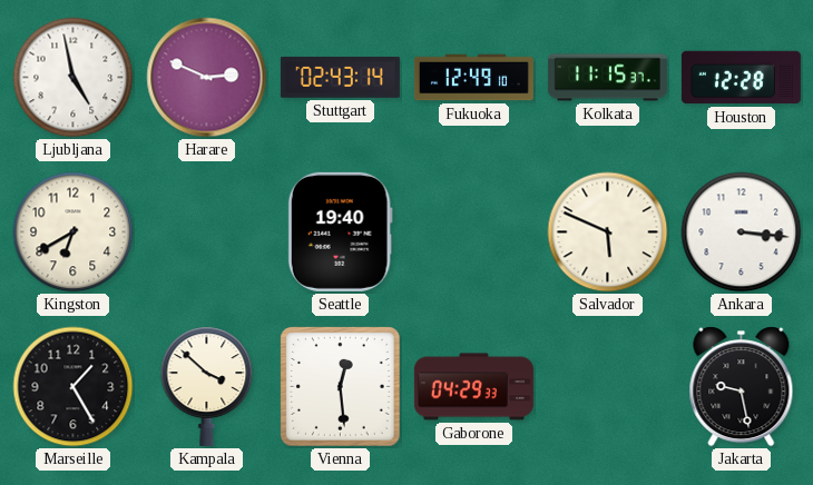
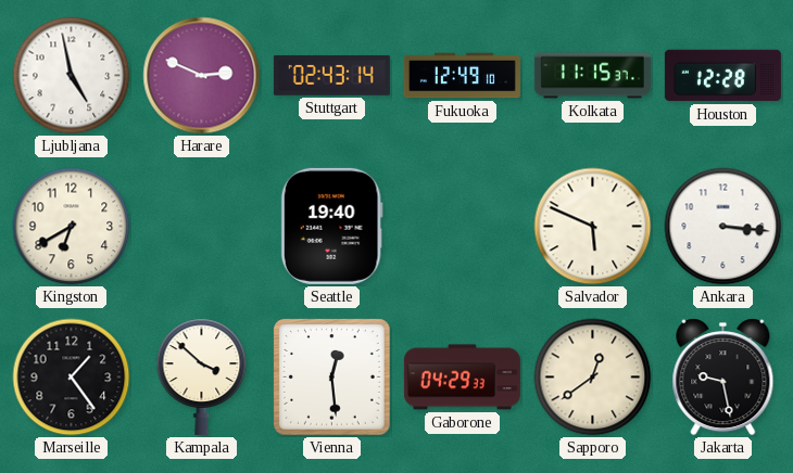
Marseille: 1:25 -> 1:24 (72, 378)
Sapporo: none -> 12:39 (593, 378)
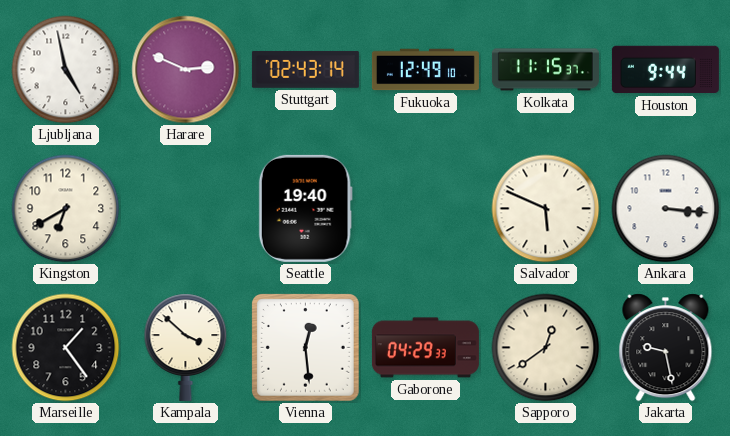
Houston: 12:28 -> 9:44 (665, 70)
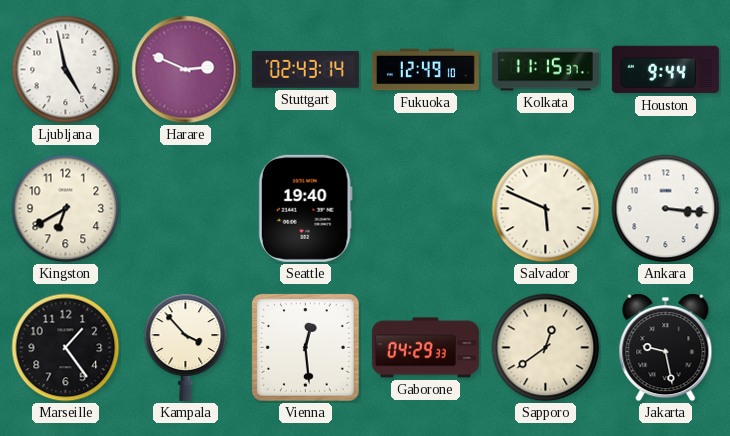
Kampala: 3:52 -> 3:53 (186, 347)
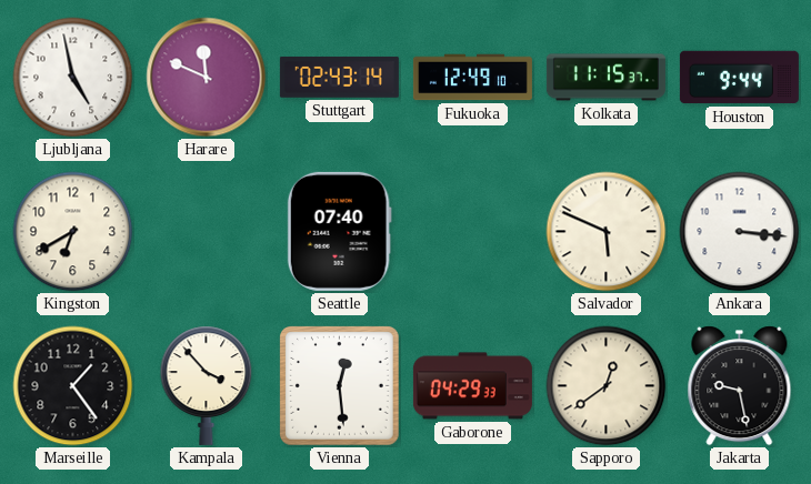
Harare: 2:49 -> 11:49 (207, 78)
Seattle: 19:40 -> 07:40 (339, 231)
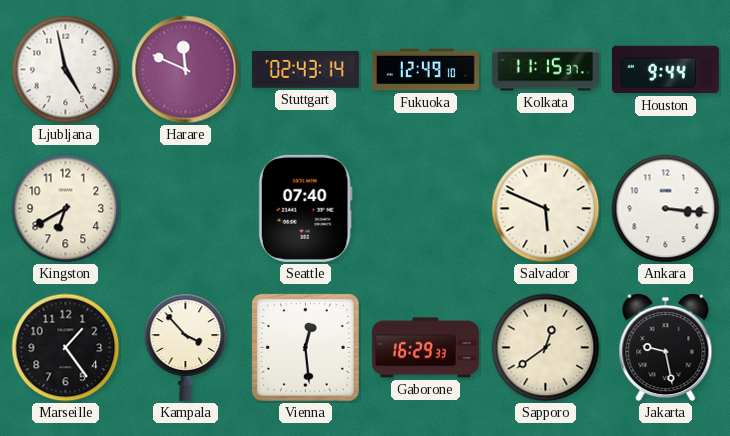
Gaborone: 04:29 -> 16:29 (425, 348)
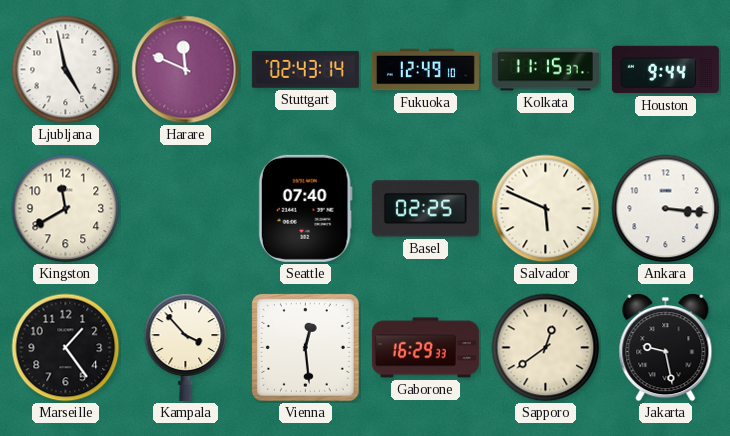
Kingston: 6:40 -> 11:40 (66, 209)
Basel: none -> 02:25 (425, 209)
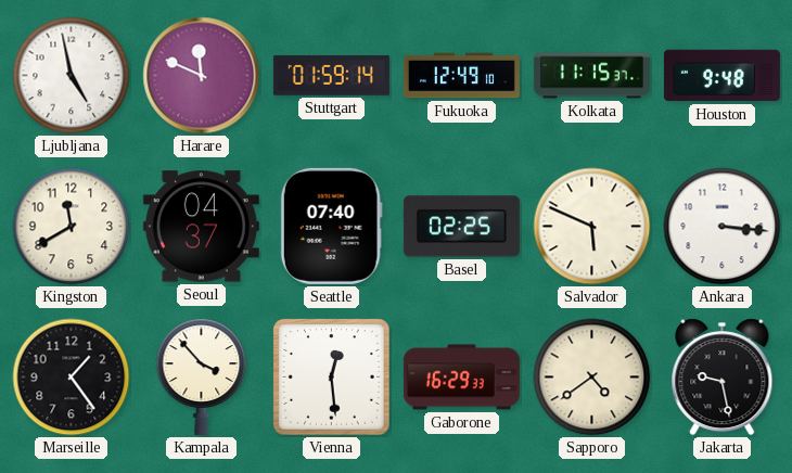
Stuttgart: 02:43 -> 01:59 (331, 76)
Houston: 9:44 -> 9:48 (721, 76)
Seoul: none -> 04:37 (201, 227)
Sapporo: 12:39 -> 4:39 (592, 378)
